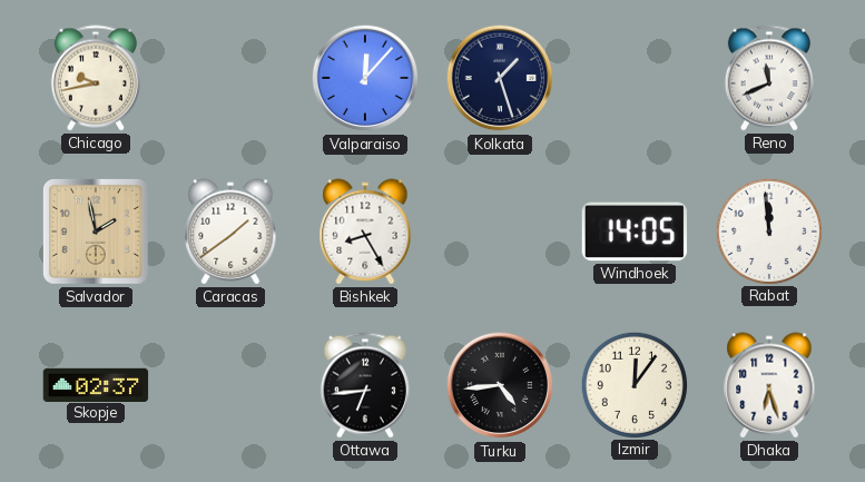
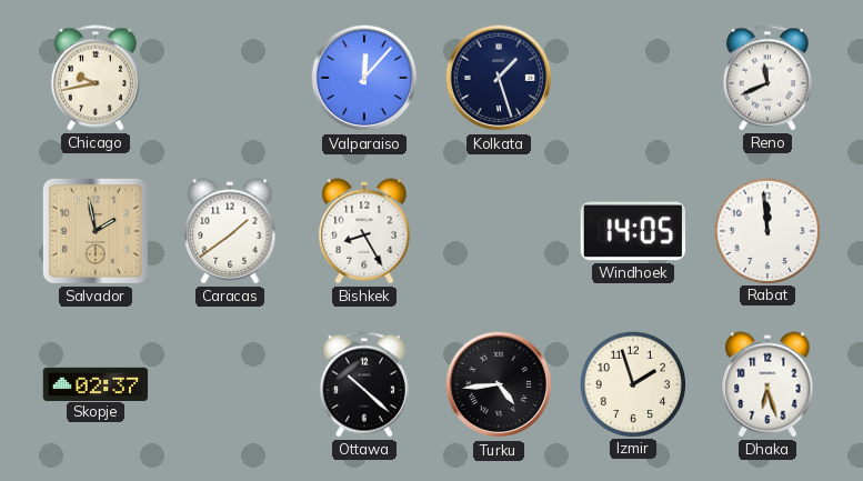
Ottawa: 6:44 -> 10:22 (364, 384)
Izmir: 12:06 -> 1:57 (632, 383)
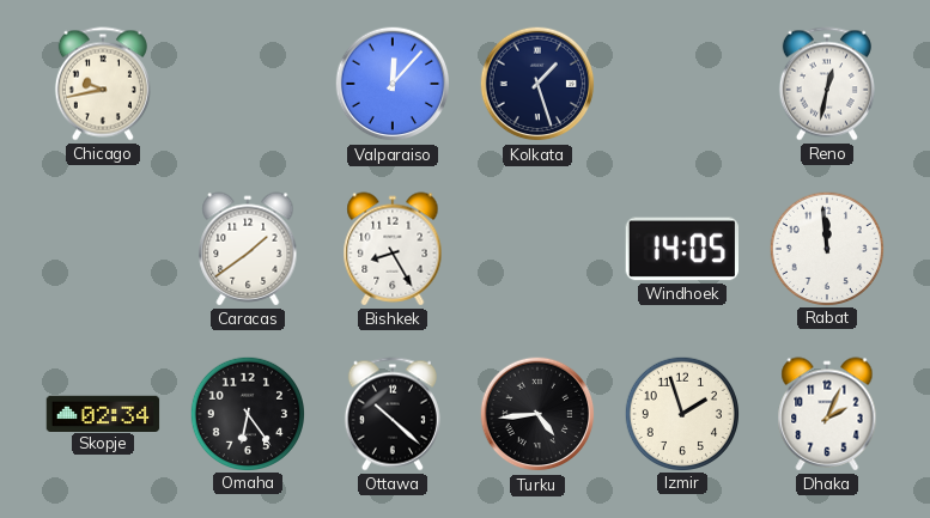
Reno: 11:41 -> 12:32 (827, 84)
Salvador: 1:58 -> none (96, 231)
Skopje: 02:37 -> 02:34 (103, 413)
Omaha: none -> 6:24 (247, 413)
Dhaka: 6:27 -> 2:04 (827, 414)
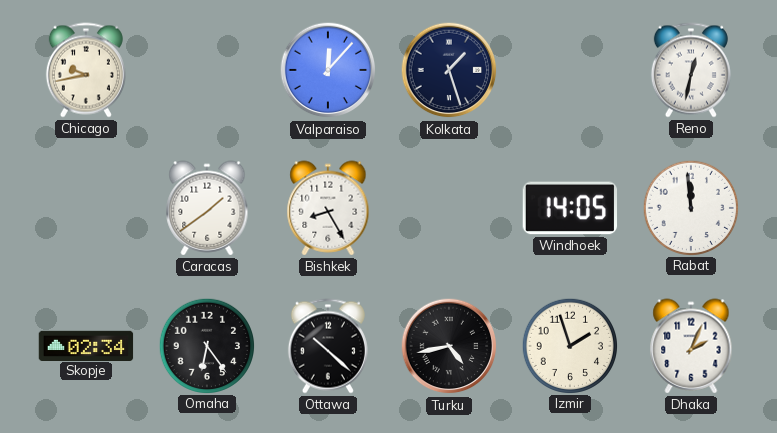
Turku: 4:44 -> 4:43 (449, 346)
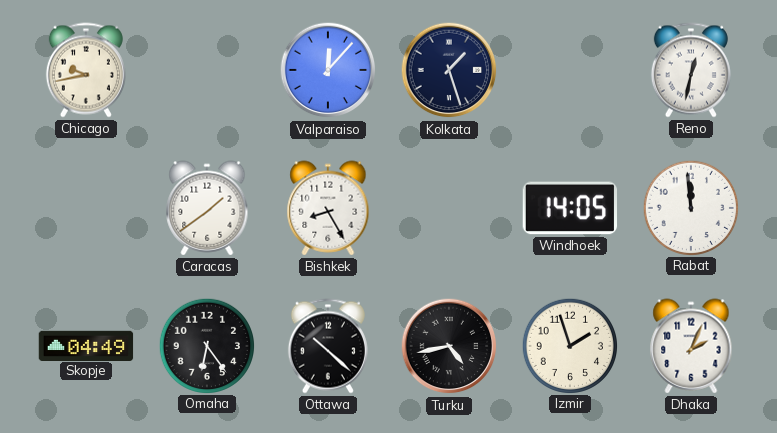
Skopje: 02:34 -> 04:49 (86, 345)
